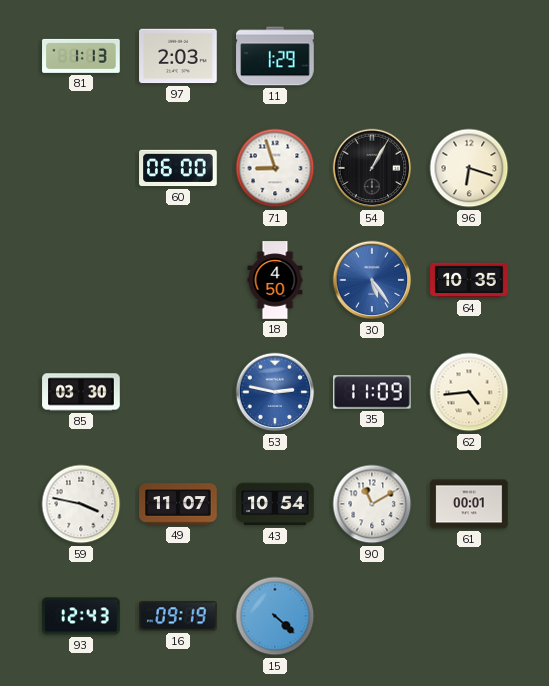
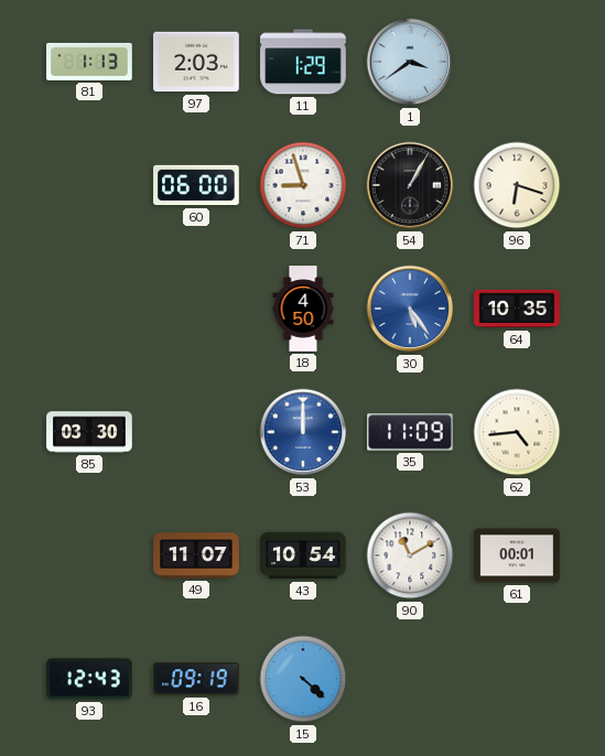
1: none -> 3:39 (410, 62)
53: 2:47 -> 12:00 (303, 432)
59: 3:47 -> none (81, 504)
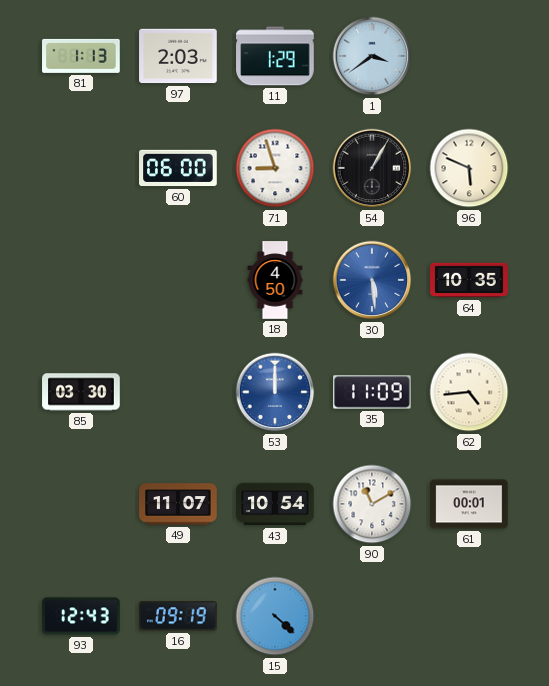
96: 6:18 -> 5:49 (469, 168)
30: 5:24 -> 5:29 (372, 280)
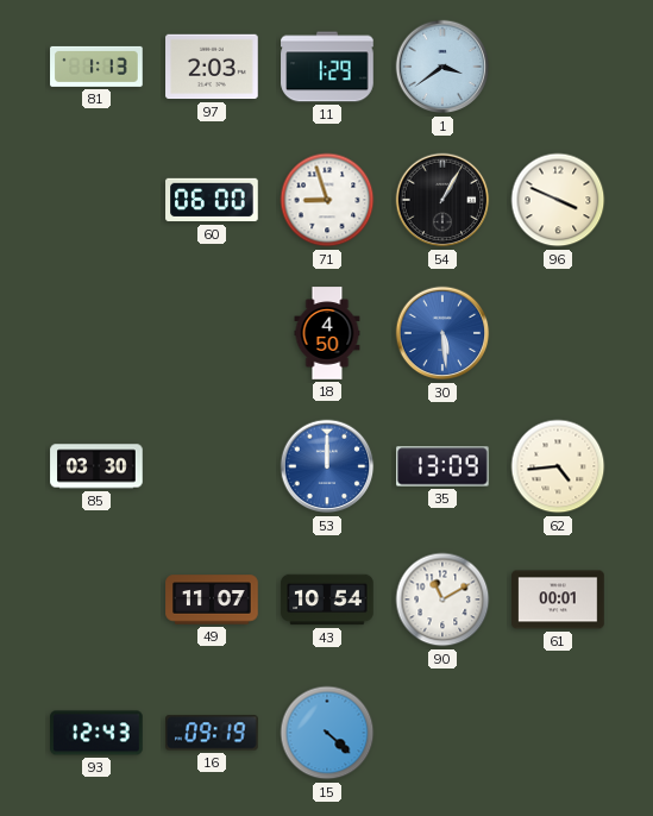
96: 5:49 -> 3:49 (558, 200)
64: 10:35 -> none (469, 280)
35: 11:09 -> 13:09 (442, 466)
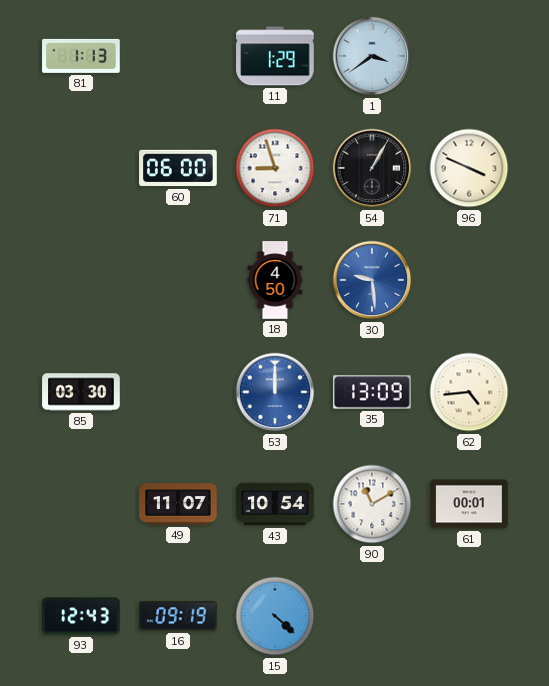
97: 2:03 -> none (212, 67)
30: 5:29 -> 9:29 (372, 280)
